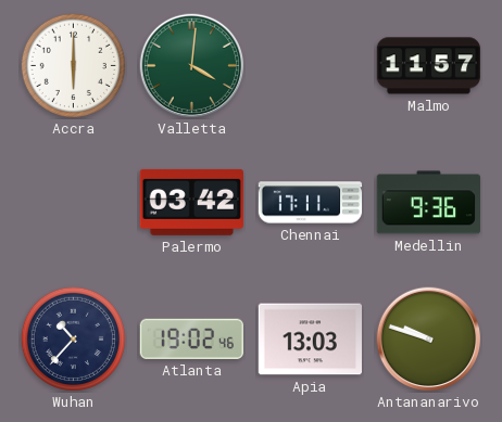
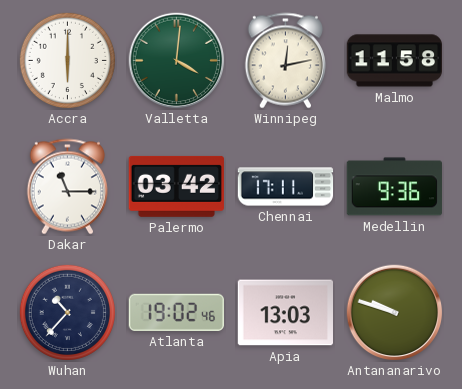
Winnipeg: none -> 12:13 (285, 61)
Malmo: 11:57 -> 11:58 (394, 61)
Dakar: none -> 11:15 (67, 187)
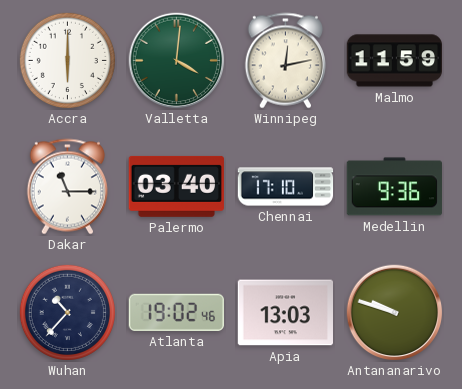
Malmo: 11:58 -> 11:59 (394, 61)
Palermo: 03:42 -> 03:40 (176, 186)
Chennai: 17:11 -> 17:10 (286, 187)
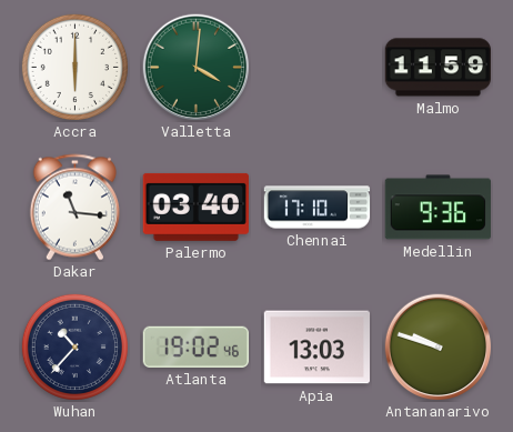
Winnipeg: 12:13 -> none (285, 61)
Dakar: 11:15 -> 11:16 (74, 208)
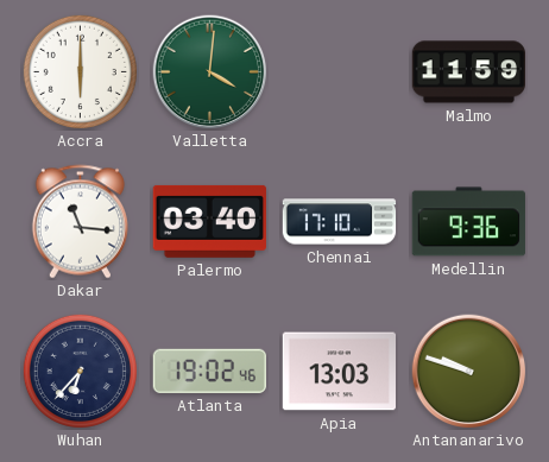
Wuhan: 10:37 -> 6:37 (80, 371)
